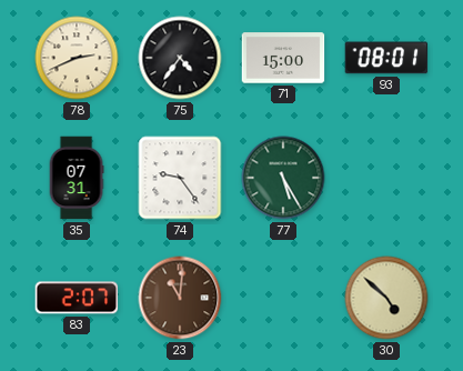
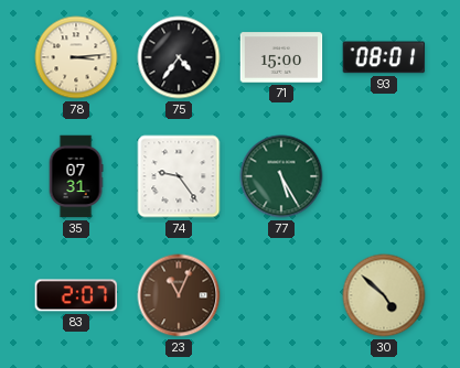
78: 2:41 -> 3:14 (76, 57)
23: 11:01 -> 11:04 (179, 295)
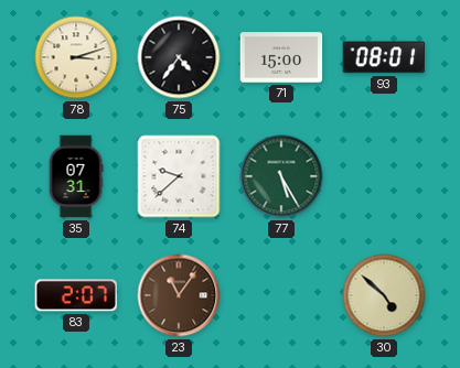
78: 3:14 -> 3:12 (76, 57)
74: 9:24 -> 9:38 (179, 176)
23: 11:04 -> 11:06 (179, 295)
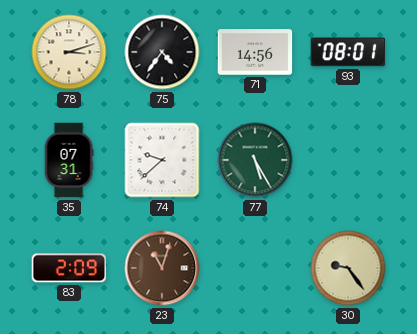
71: 15:00 -> 14:56 (255, 52)
83: 2:07 -> 2:09 (69, 268)
23: 11:06 -> 11:03 (162, 268)
30: 4:52 -> 9:24 (348, 268)
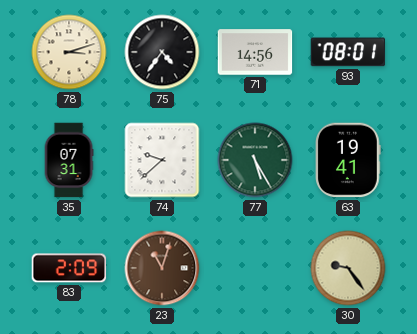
63: none -> 19:41 (348, 160)
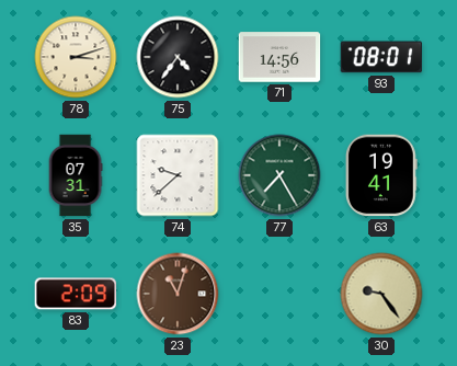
77: 5:25 -> 7:25 (279, 175)
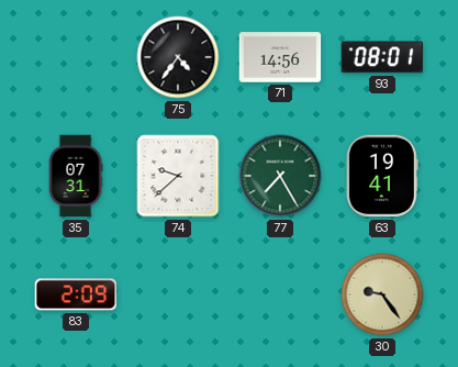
78: 3:12 -> none (76, 57)
23: 11:03 -> none (178, 294)
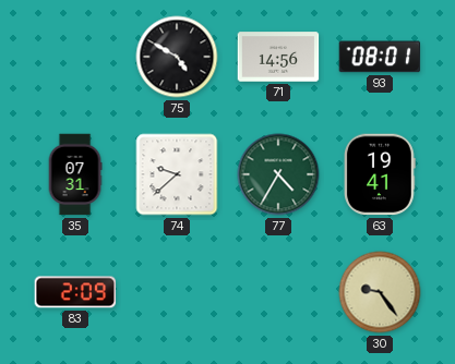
75: 4:36 -> 4:50 (177, 57)
77: 7:25 -> 4:35 (278, 174)
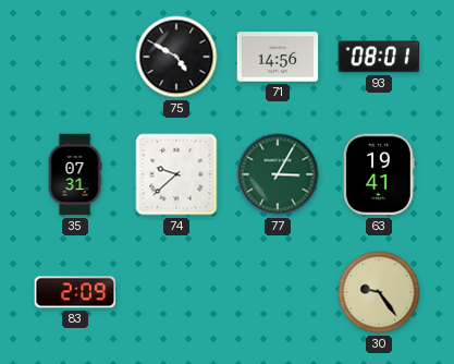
77: 4:35 -> 3:05 (278, 174)
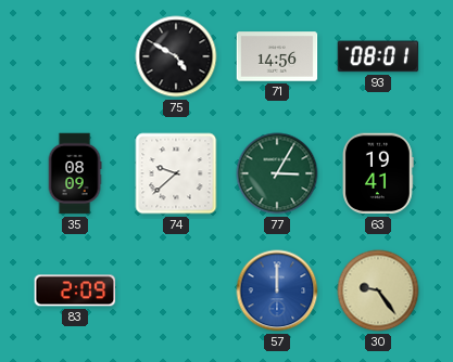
35: 07:31 -> 08:09 (75, 173)
57: none -> 12:00 (277, 290)
